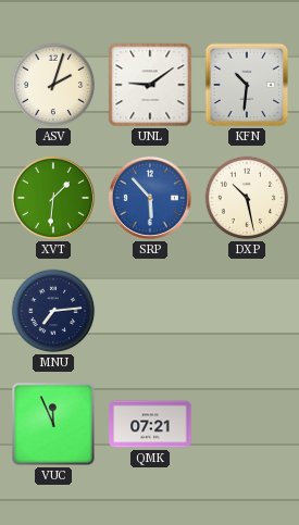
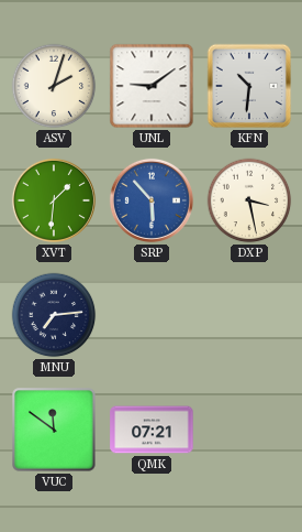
DXP: 10:28 -> 3:28 (249, 200)
VUC: 11:56 -> 11:51 (54, 430)
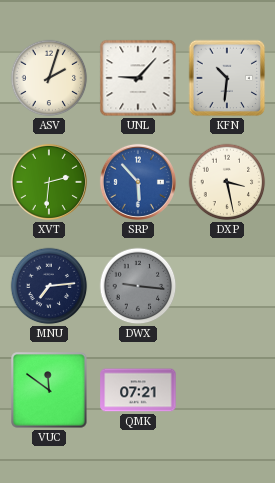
UNL: 9:09 -> 9:07 (138, 78)
XVT: 1:31 -> 2:31 (49, 182)
DWX: none -> 9:16 (138, 286)
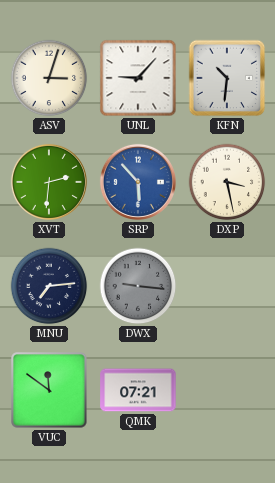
ASV: 2:03 -> 3:03 (49, 78)
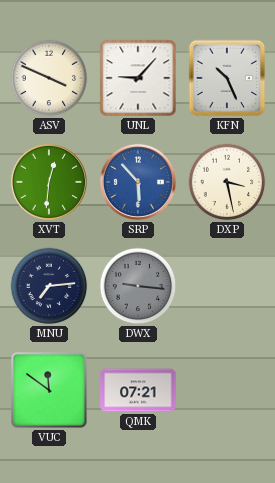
ASV: 3:03 -> 3:49 (49, 78)
KFN: 10:31 -> 10:26 (227, 78)
XVT: 2:31 -> 12:31 (49, 182)
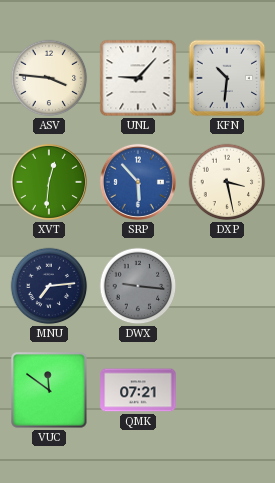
ASV: 3:49 -> 3:46 (49, 78)
KFN: 10:26 -> 10:31 (227, 78)
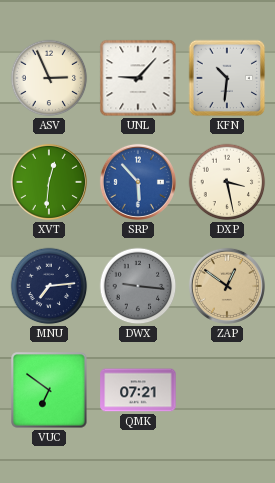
ASV: 3:46 -> 2:56 (49, 78)
ZAP: none -> 12:51 (227, 286)
VUC: 11:51 -> 6:51 (49, 390)
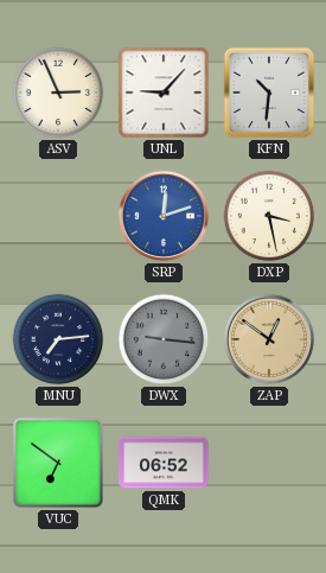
XVT: 12:31 -> none (49, 182)
SRP: 5:53 -> 12:12 (164, 216)
QMK: 07:21 -> 06:52 (164, 463)
